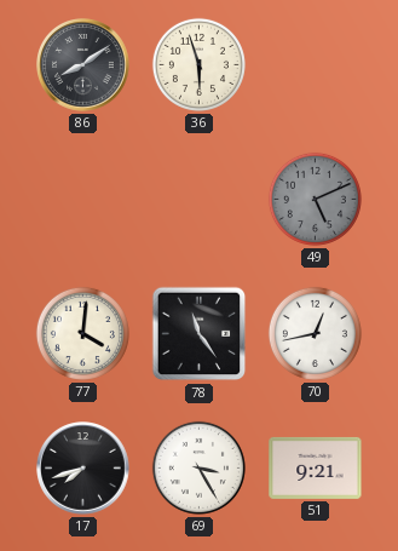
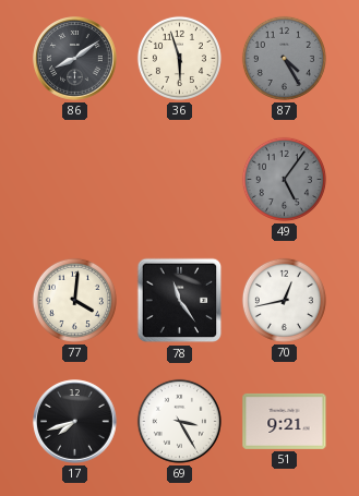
87: none -> 4:25 (284, 58)
49: 5:11 -> 5:06 (284, 179)
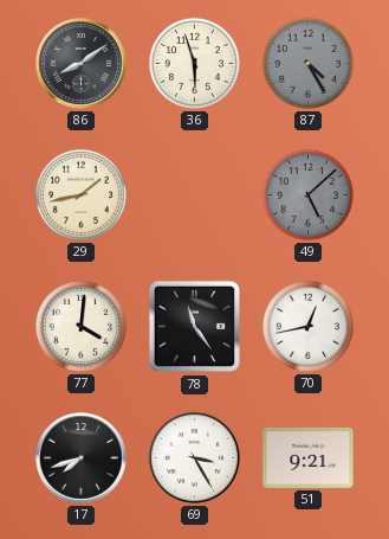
29: none -> 1:43 (80, 194)
49: 5:06 -> 5:08 (307, 194)
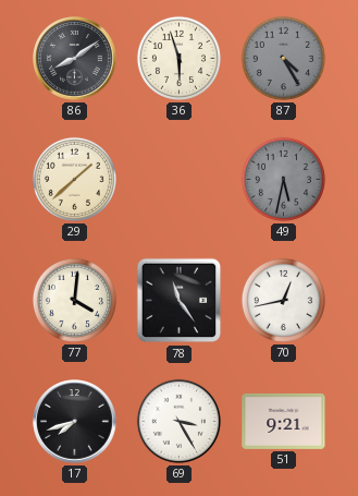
29: 1:43 -> 1:38 (74, 179)
49: 5:08 -> 5:32 (283, 179)
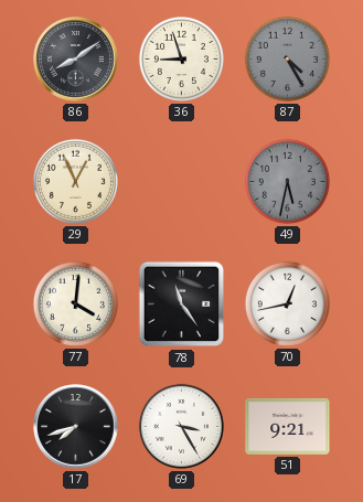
36: 5:57 -> 8:57 (181, 58)
29: 1:38 -> 12:56 (75, 181)
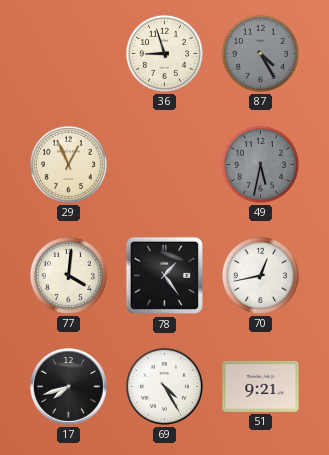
86: 8:09 -> none (76, 60)
78: 11:24 -> 1:24 (165, 276)
69: 3:25 -> 4:25 (164, 386)
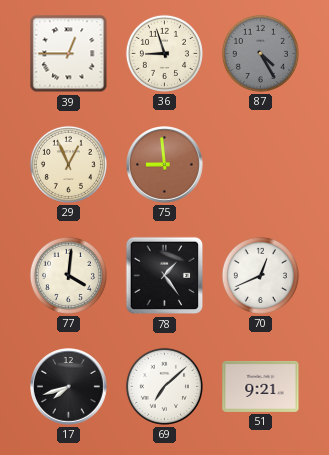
39: none -> 12:45 (69, 54)
75: none -> 8:59 (165, 165)
49: 5:32 -> none (260, 164)
70: 12:43 -> 12:41 (260, 275)
69: 4:25 -> 7:08 (164, 386)
